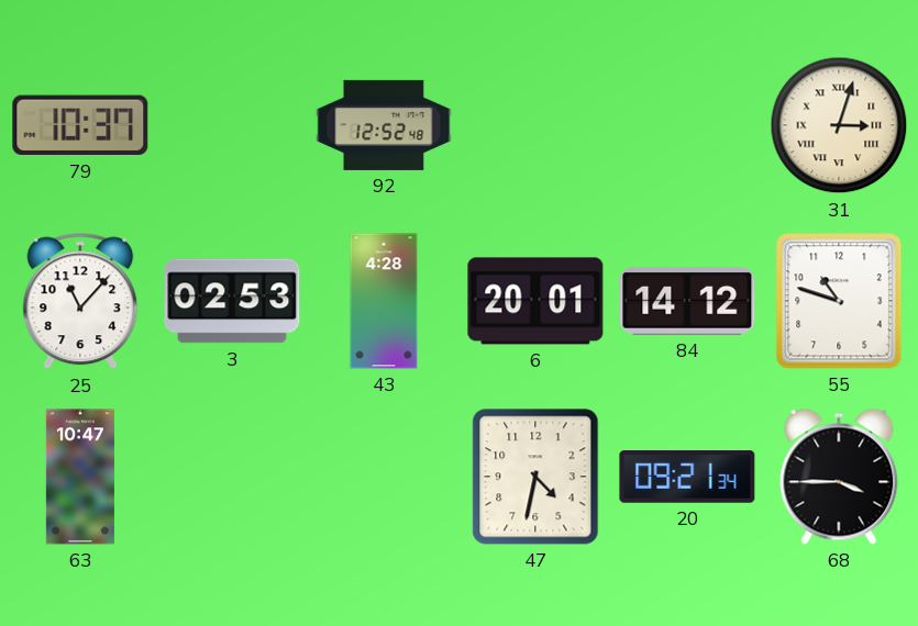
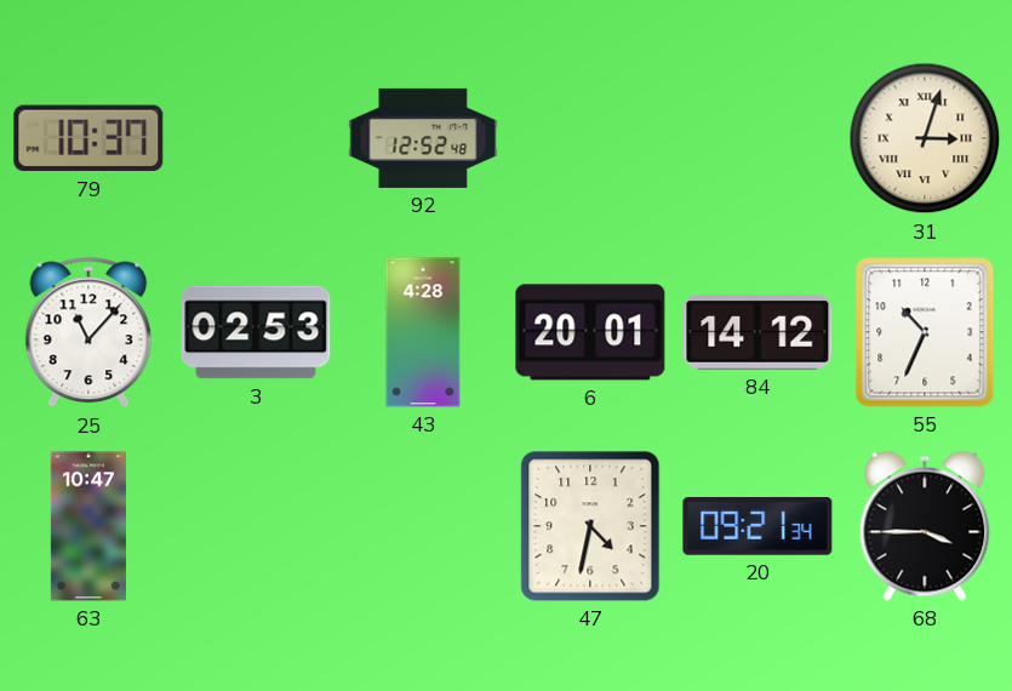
55: 10:48 -> 10:34 (925, 332)
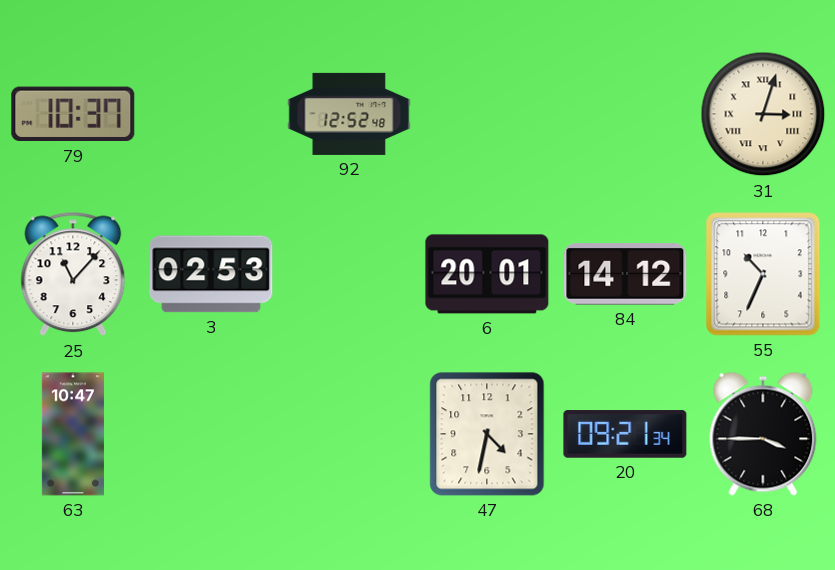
43: 4:28 -> none (423, 332)
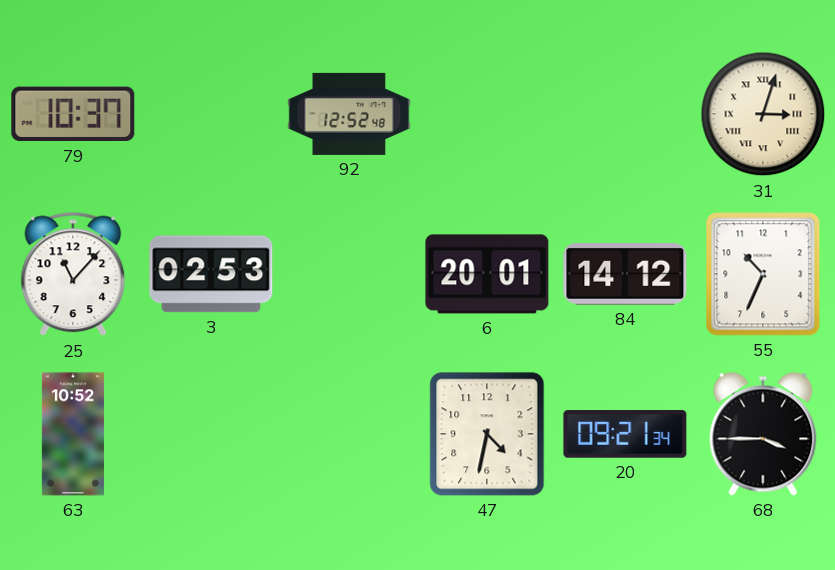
63: 10:47 -> 10:52 (73, 434)
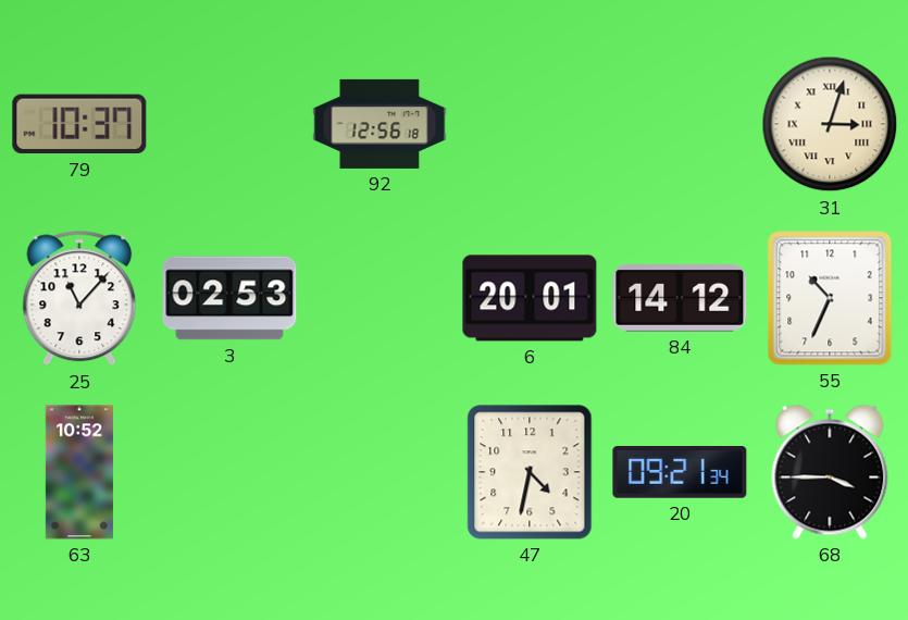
92: 12:52 -> 12:56 (380, 124)
